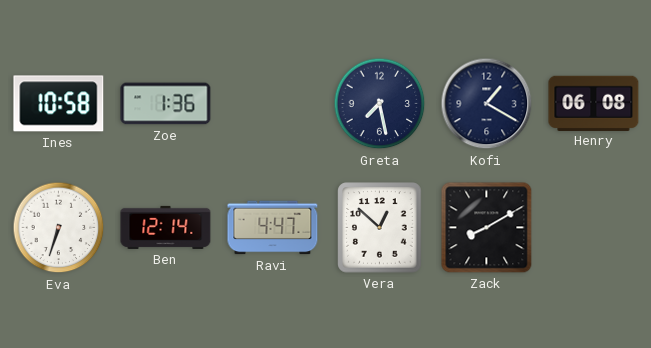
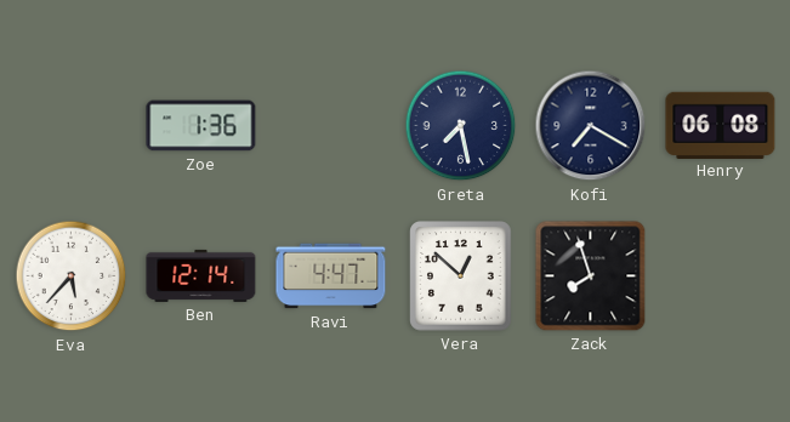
Ines: 10:58 -> none (59, 104)
Kofi: 1:20 -> 7:20 (591, 126)
Eva: 6:33 -> 5:37 (72, 276)
Zack: 8:10 -> 7:57 (591, 276)
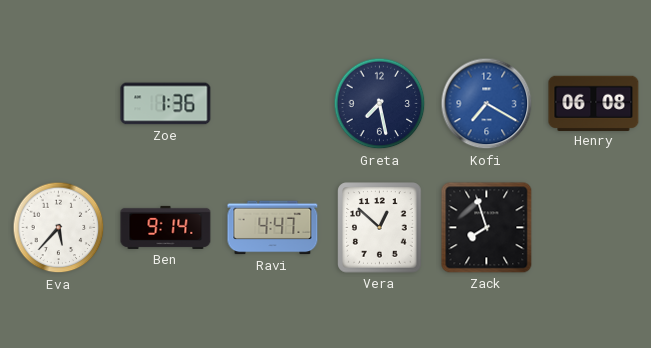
Kofi dial: navy -> blue (487, 104)
Ben: 12:14 -> 9:14 (166, 227)
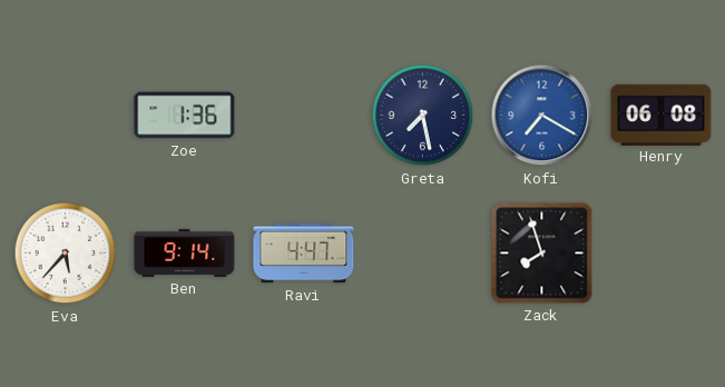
Vera: 12:52 -> none (380, 228)
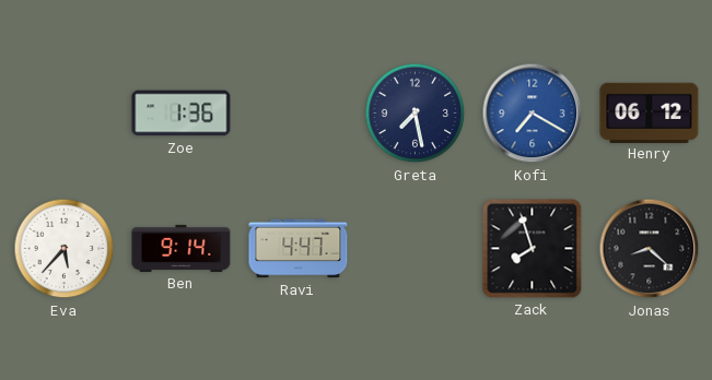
Henry: 06:08 -> 06:12 (650, 112)
Jonas: none -> 8:22 (650, 249)
